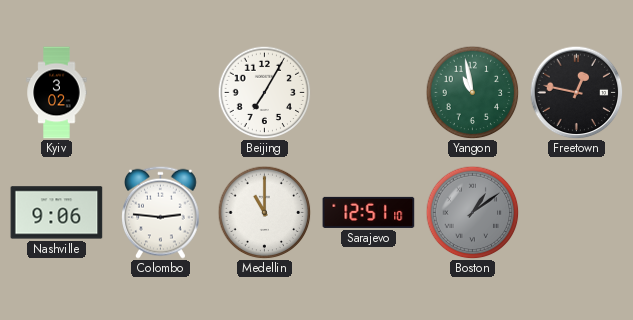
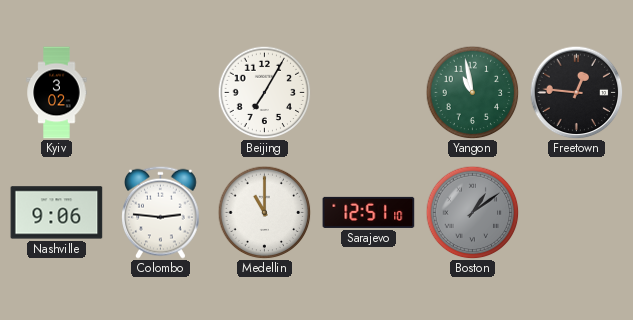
Freetown: 12:47 -> 12:46 (576, 92)
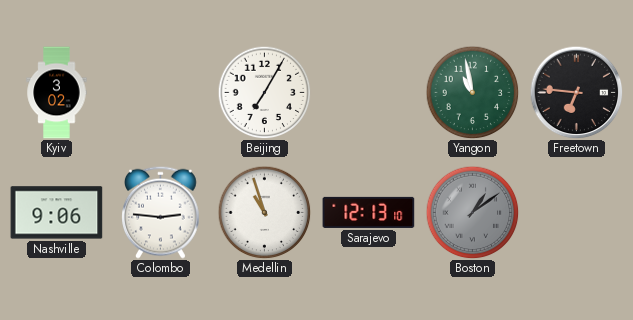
Freetown: 12:46 -> 6:46 (576, 92)
Medellin: 11:00 -> 10:57 (264, 212)
Sarajevo: 12:51 -> 12:13 (369, 212)
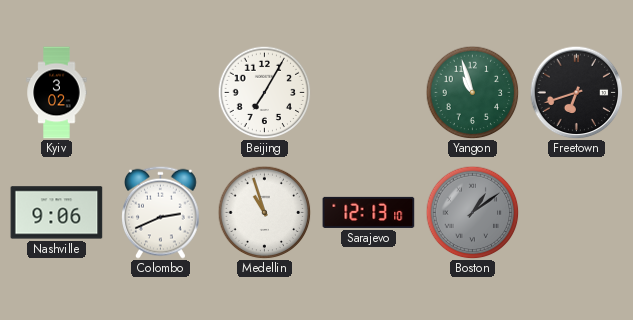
Yangon: 10:58 -> 10:57 (472, 92)
Freetown: 6:46 -> 6:42 (576, 92)
Colombo: 2:46 -> 2:41 (161, 212)
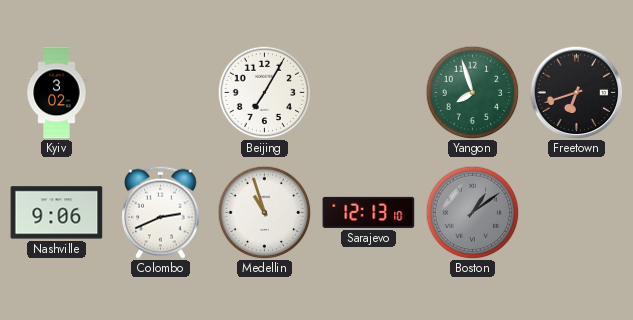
Yangon: 10:57 -> 7:57 (472, 92)
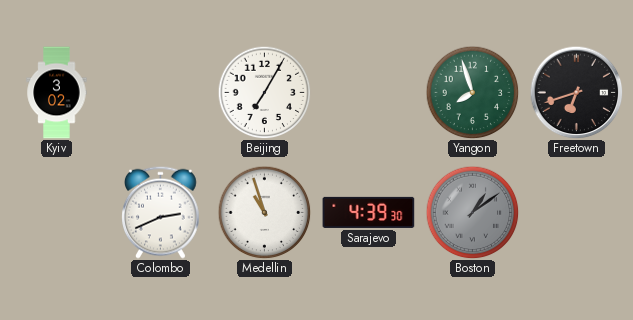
Nashville: 9:06 -> none (57, 213)
Sarajevo: 12:13 -> 4:39 (369, 212)
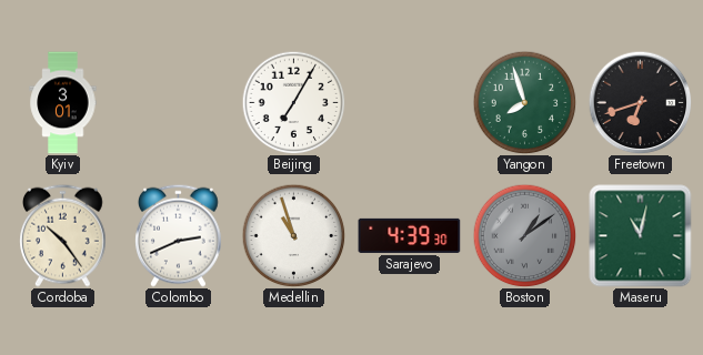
Kyiv: 3:02 -> 3:01 (63, 103)
Cordoba: none -> 10:24 (63, 235)
Maseru: none -> 11:02 (641, 236)
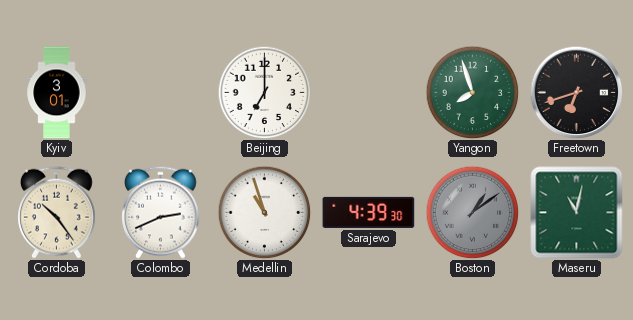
Beijing: 7:05 -> 7:00 (264, 92)
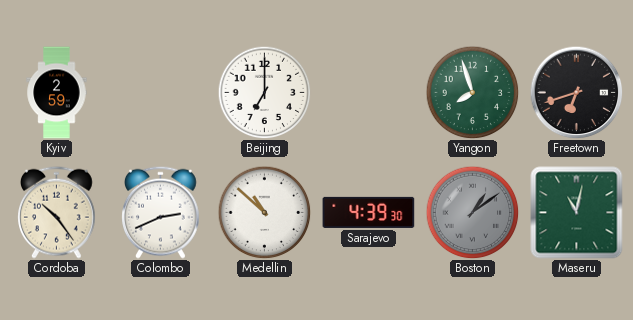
Kyiv: 3:01 -> 2:59 (57, 93)
Medellin: 10:57 -> 10:52 (264, 212)
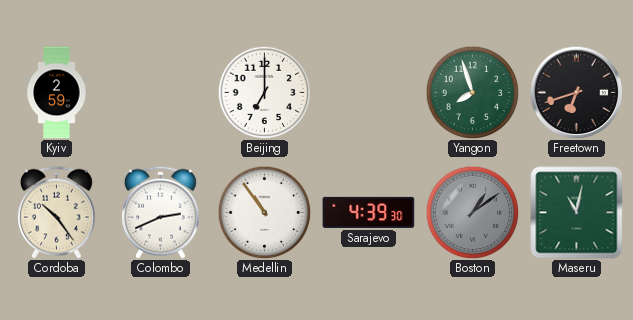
Medellin: 10:52 -> 10:54 (264, 212)
